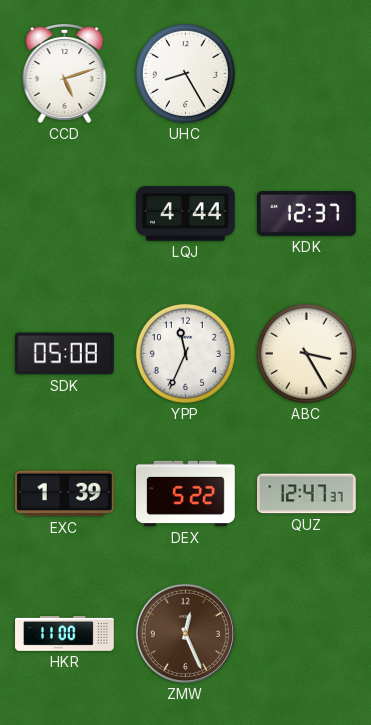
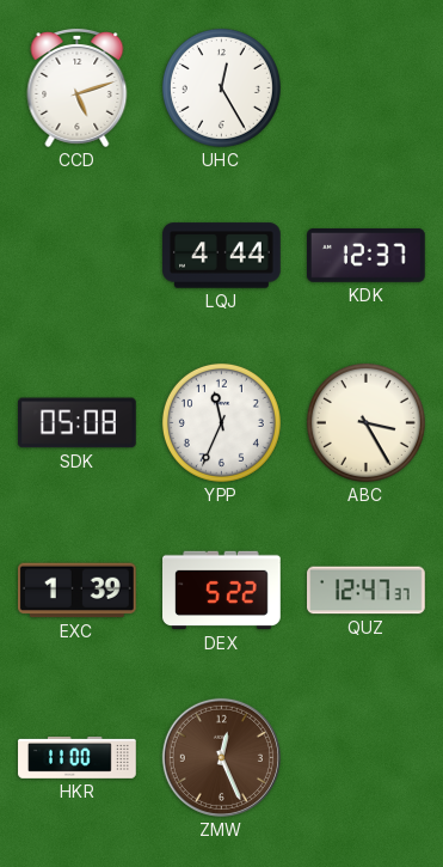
UHC: 8:25 -> 12:25 (221, 87)
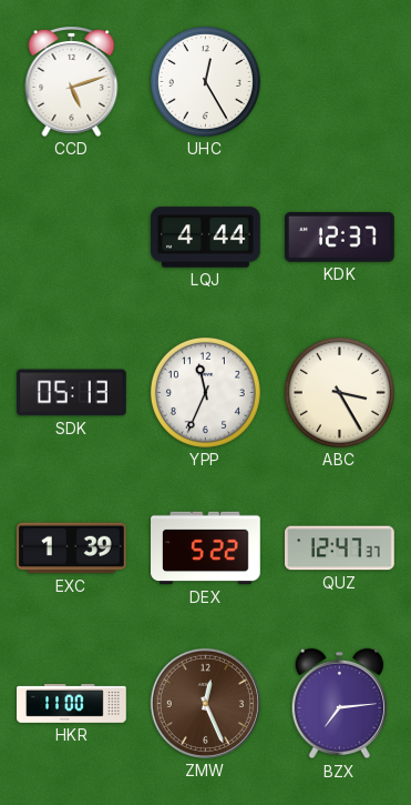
SDK: 05:08 -> 05:13 (72, 393)
BZX: none -> 7:14 (339, 704)
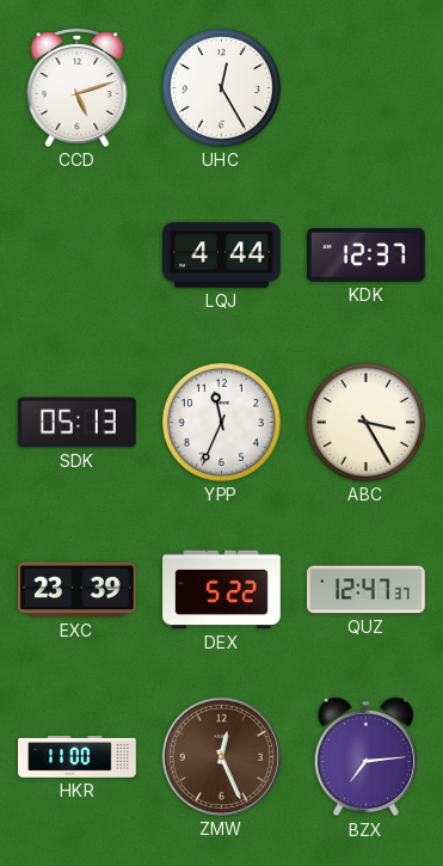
EXC: 1:39 -> 23:39 (78, 590)
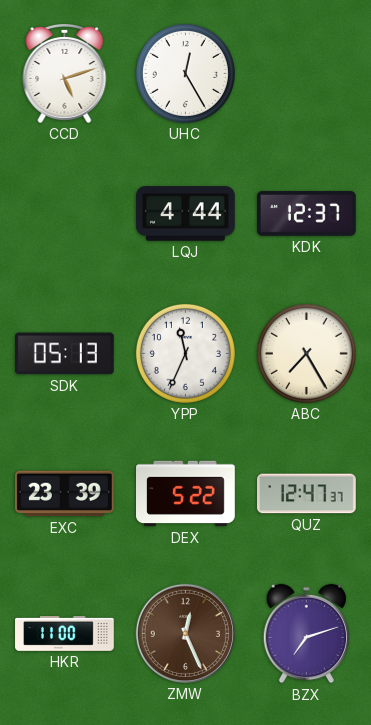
ABC: 3:25 -> 7:25 (306, 353)
BZX: 7:14 -> 7:12 (306, 634)
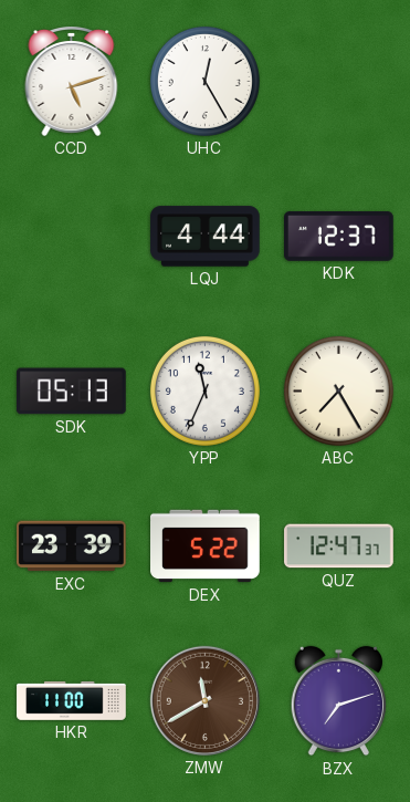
ZMW: 12:26 -> 11:40 (204, 700)
